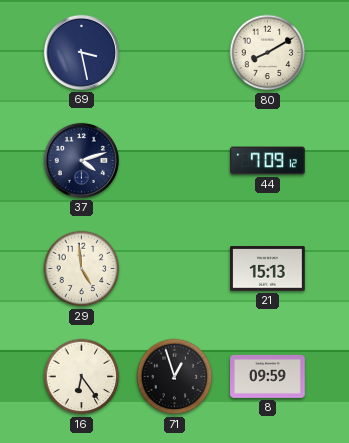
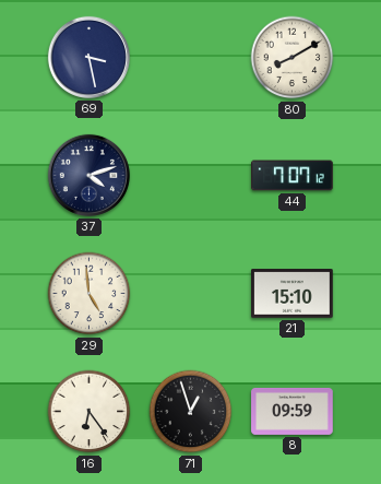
44: 7:09 -> 7:07 (293, 176)
21: 15:13 -> 15:10 (293, 294)
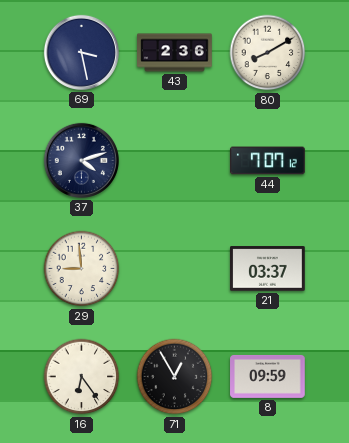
43: none -> 2:36 (175, 53)
29: 4:59 -> 8:59 (82, 269)
21: 15:10 -> 03:37 (268, 269)
71: 12:57 -> 12:55 (175, 377)
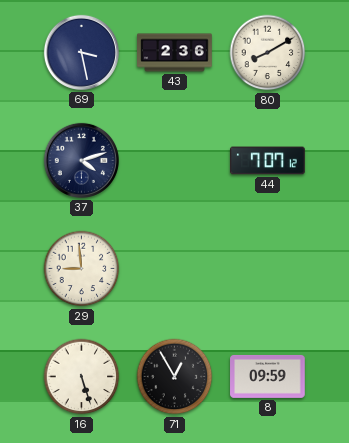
21: 03:37 -> none (268, 269)
16: 6:24 -> 5:27 (82, 377)
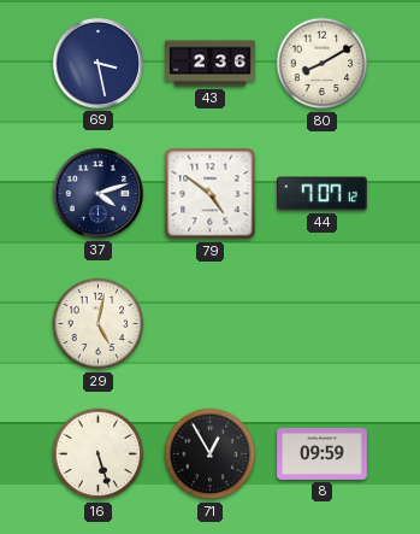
79: none -> 4:51 (211, 194)
29: 8:59 -> 5:02 (99, 324)
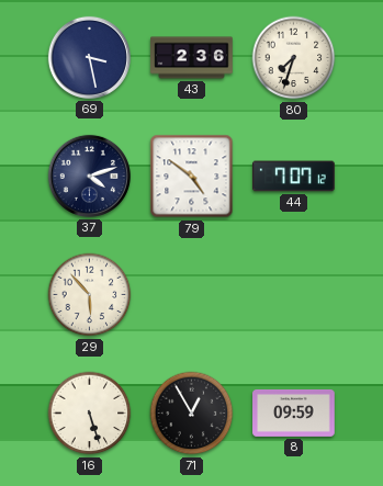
80: 8:10 -> 7:33 (294, 58)
29: 5:02 -> 5:53 (90, 295)
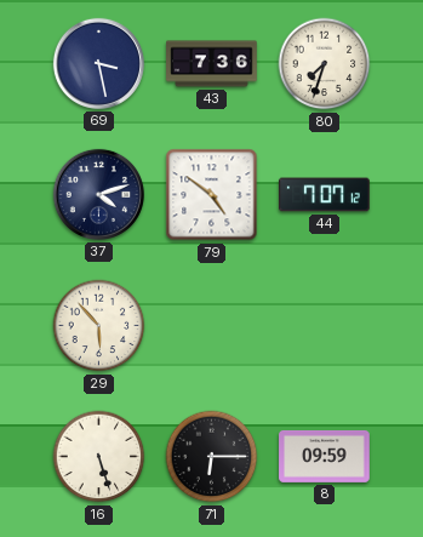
43: 2:36 -> 7:36 (212, 64)
71: 12:55 -> 6:15 (212, 457)
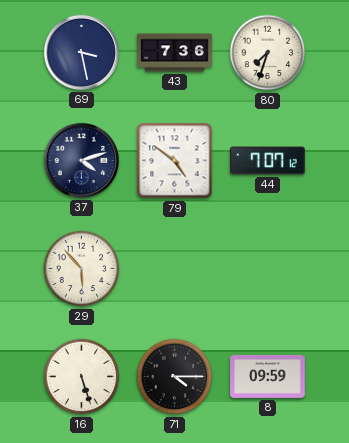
71: 6:15 -> 4:15 (175, 377)
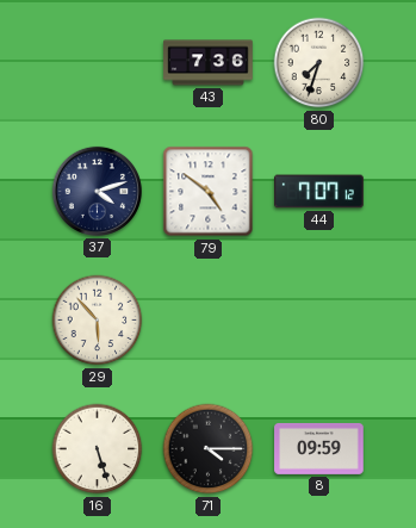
69: 3:28 -> none (81, 52)
